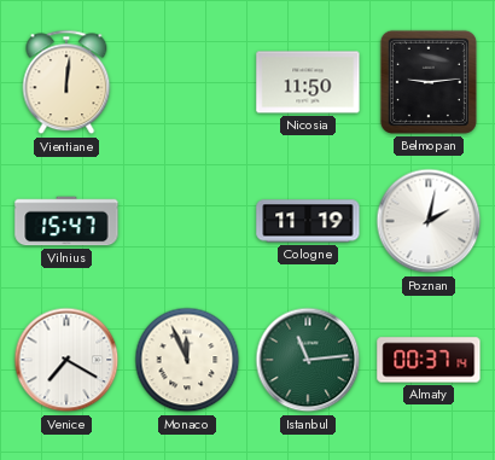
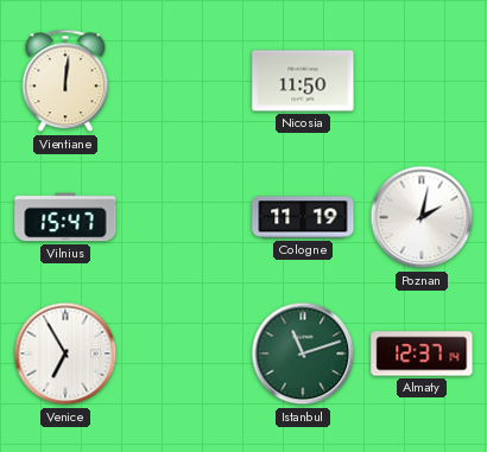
Belmopan: 9:14 -> none (429, 82)
Venice: 7:20 -> 6:55 (65, 354)
Monaco: 11:56 -> none (187, 360)
Istanbul: 11:14 -> 11:12 (303, 354)
Almaty: 00:37 -> 12:37 (422, 354)
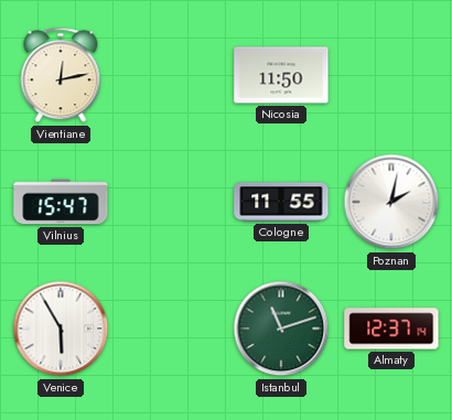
Vientiane: 12:01 -> 12:13 (61, 75)
Cologne: 11:19 -> 11:55 (281, 202)
Venice: 6:55 -> 5:55 (61, 329)
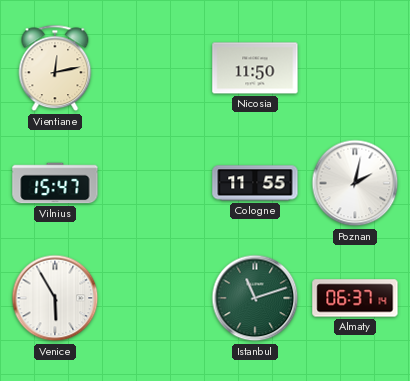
Almaty: 12:37 -> 06:37 (355, 298)
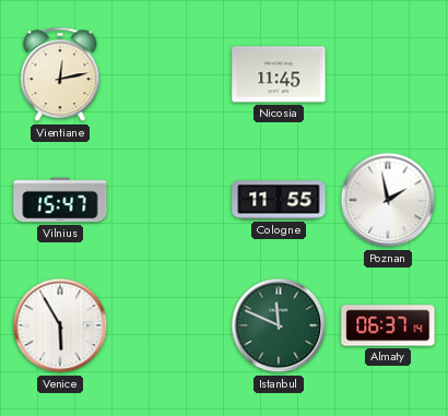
Nicosia: 11:50 -> 11:45 (279, 74)
Poznan: 2:02 -> 1:58 (388, 200)
Istanbul: 11:12 -> 11:49 (279, 325)
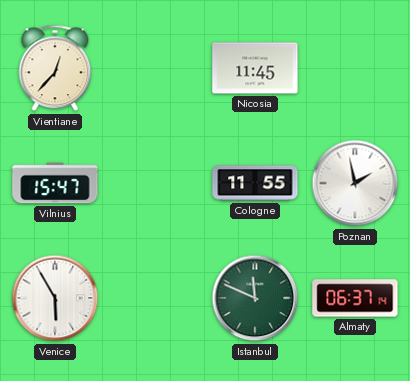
Vientiane: 12:13 -> 12:37 (55, 68)
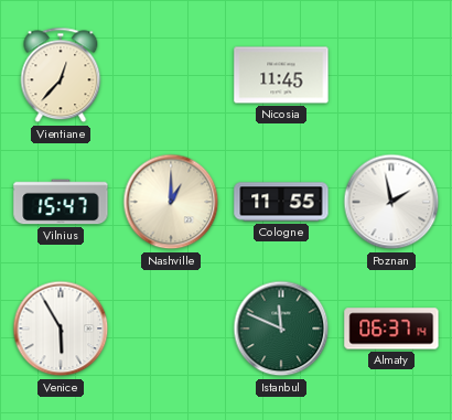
Nashville: none -> 1:00 (171, 202)
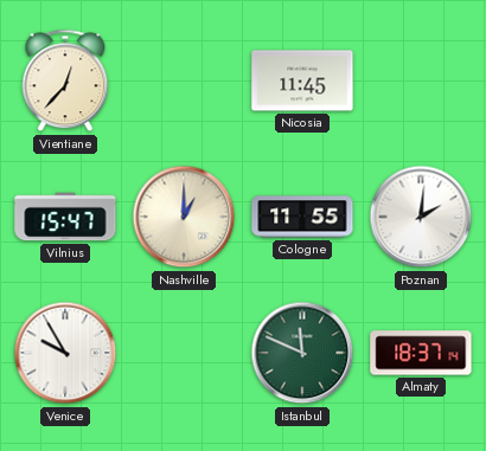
Poznan: 1:58 -> 2:01 (421, 217)
Venice: 5:55 -> 9:55 (65, 353)
Almaty: 06:37 -> 18:37 (421, 353)
